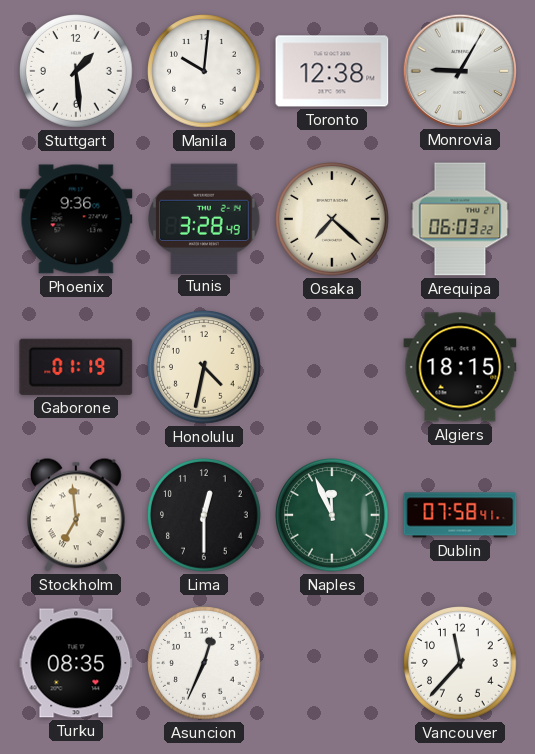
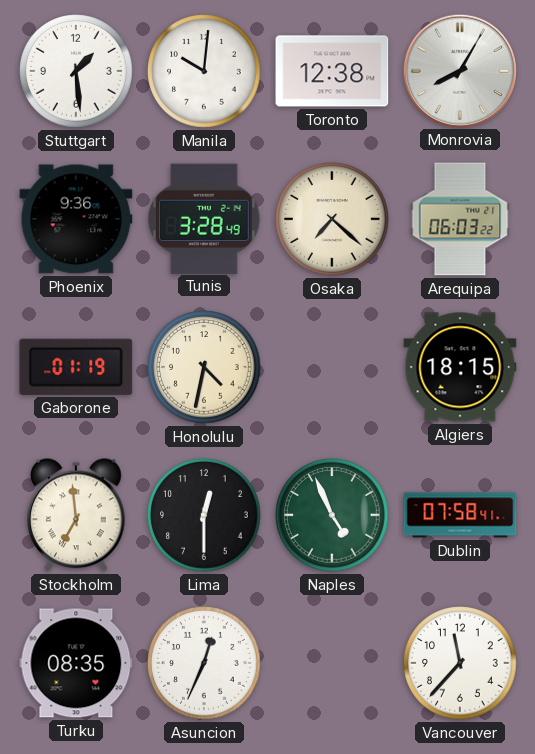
Monrovia: 9:05 -> 8:05 (459, 70)
Naples: 11:56 -> 4:56 (332, 515)
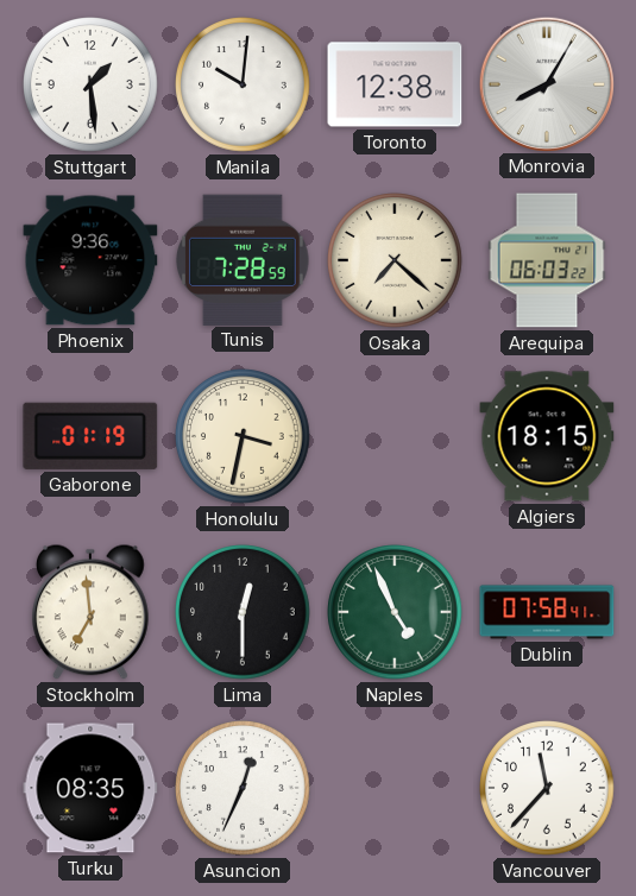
Tunis: 3:28 -> 7:28 (244, 259)
Honolulu: 4:32 -> 3:32 (243, 436)
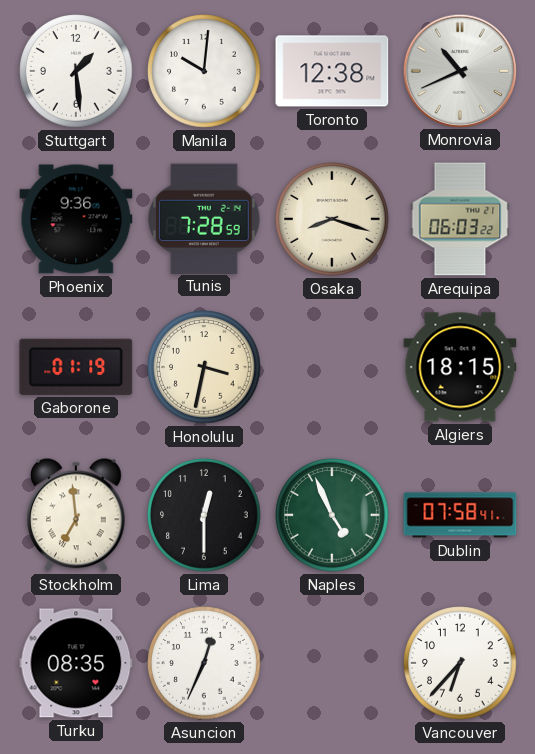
Monrovia: 8:05 -> 10:41 (459, 70)
Osaka: 7:22 -> 8:18 (332, 219)
Vancouver: 11:37 -> 6:37 (460, 663)
